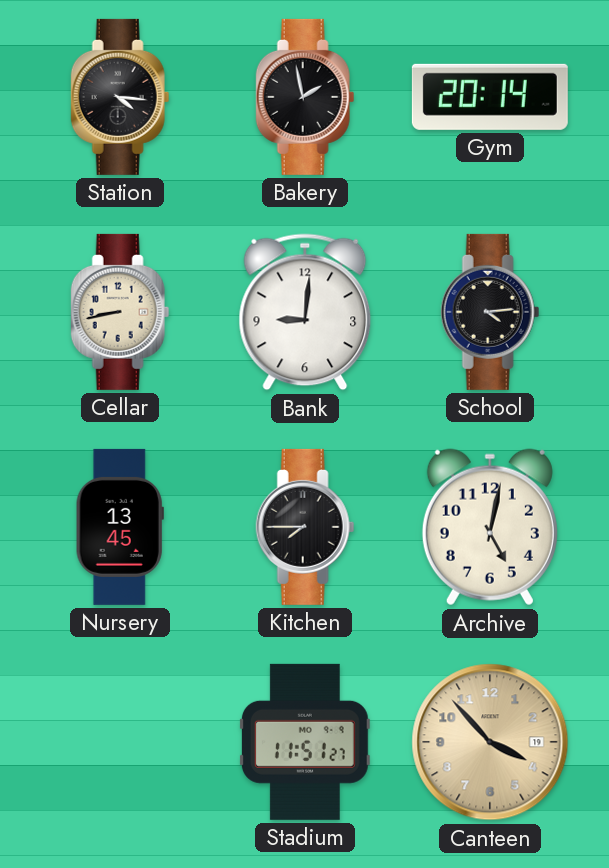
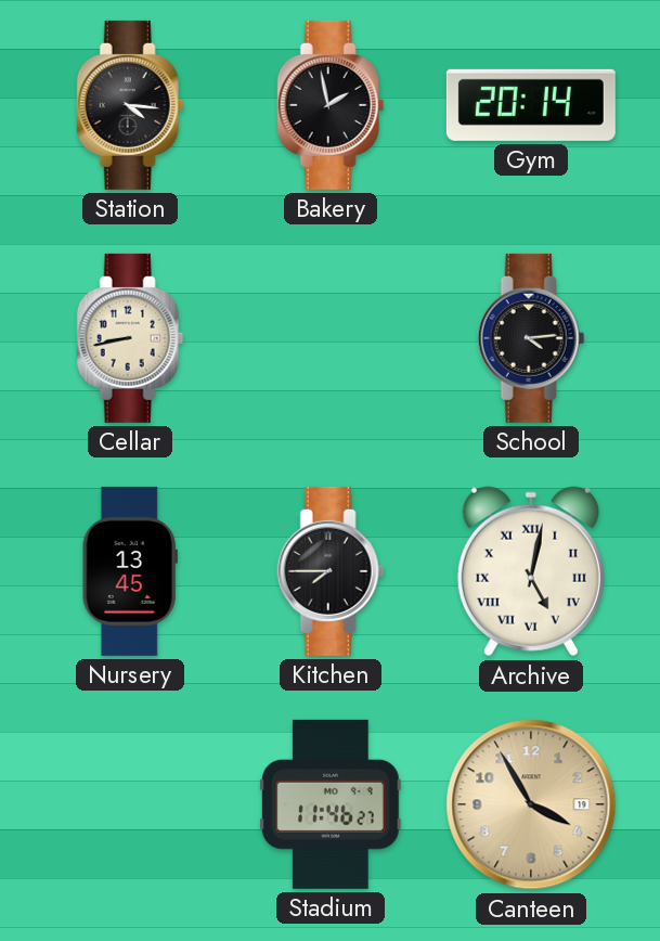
Bank: 9:01 -> none (305, 312)
Archive numerals: Arabic -> Roman (531, 571)
Stadium: 11:51 -> 11:46 (331, 804)
Canteen: 3:53 -> 3:55 (531, 804)
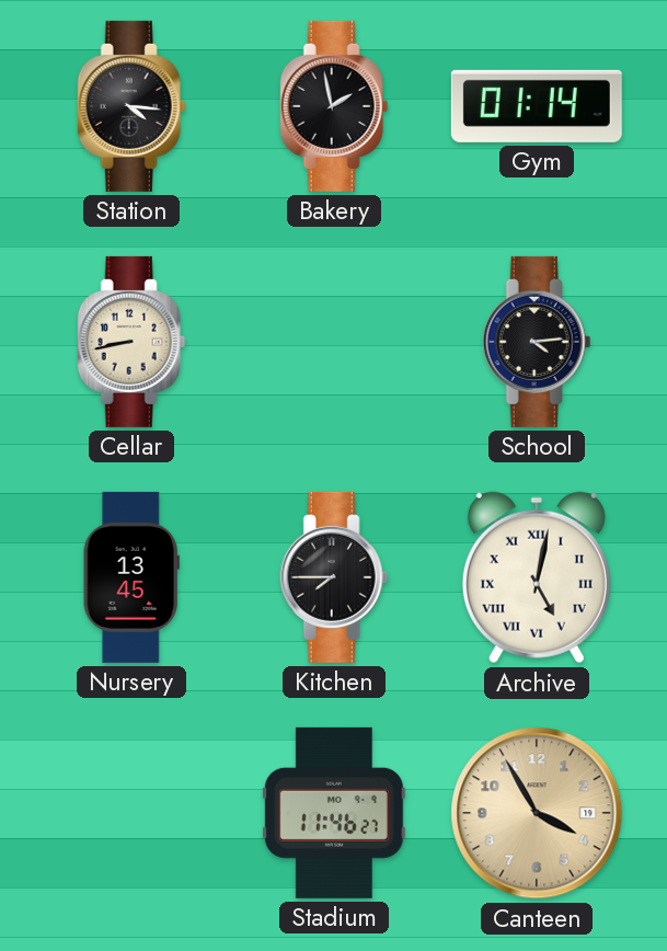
Gym: 20:14 -> 01:14 (537, 106)
